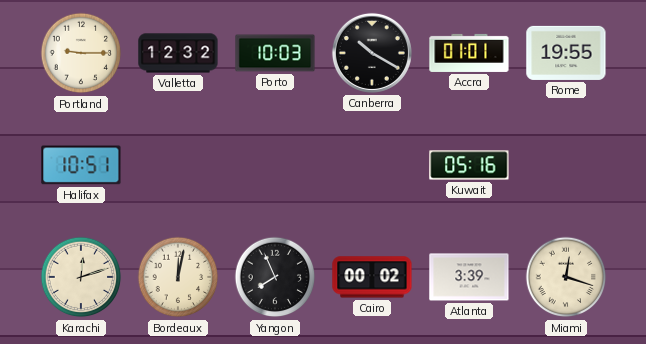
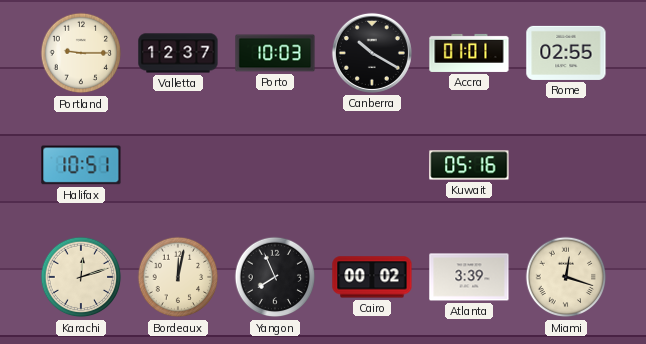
Valletta: 12:32 -> 12:37 (178, 53)
Rome: 19:55 -> 02:55 (566, 53)
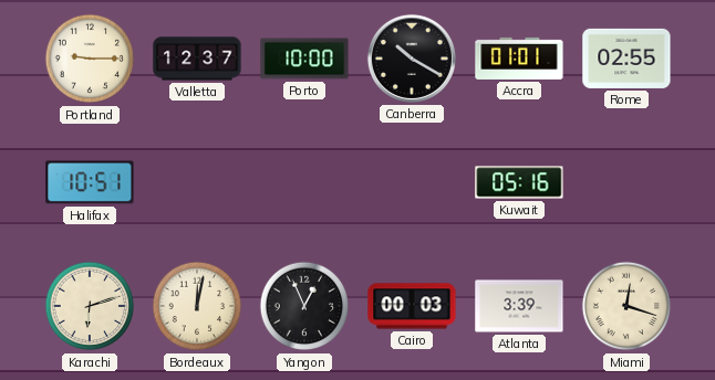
Porto: 10:03 -> 10:00 (304, 59)
Karachi: 12:12 -> 6:12 (90, 306)
Yangon: 7:56 -> 12:56 (304, 306)
Cairo: 00:02 -> 00:03 (412, 306)
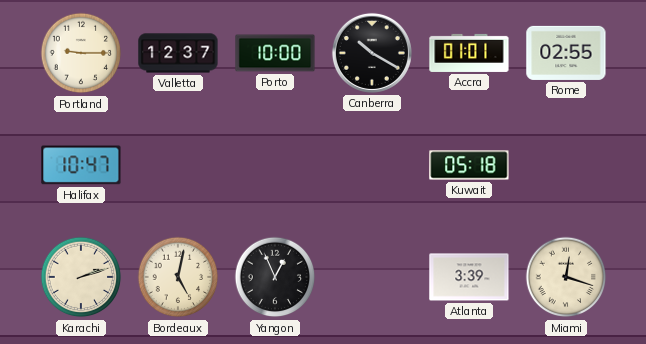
Halifax: 10:51 -> 10:47 (81, 165)
Kuwait: 05:16 -> 05:18 (469, 165)
Karachi: 6:12 -> 2:12 (81, 277)
Bordeaux: 12:02 -> 5:02 (178, 277)
Cairo: 00:03 -> none (412, 306)
